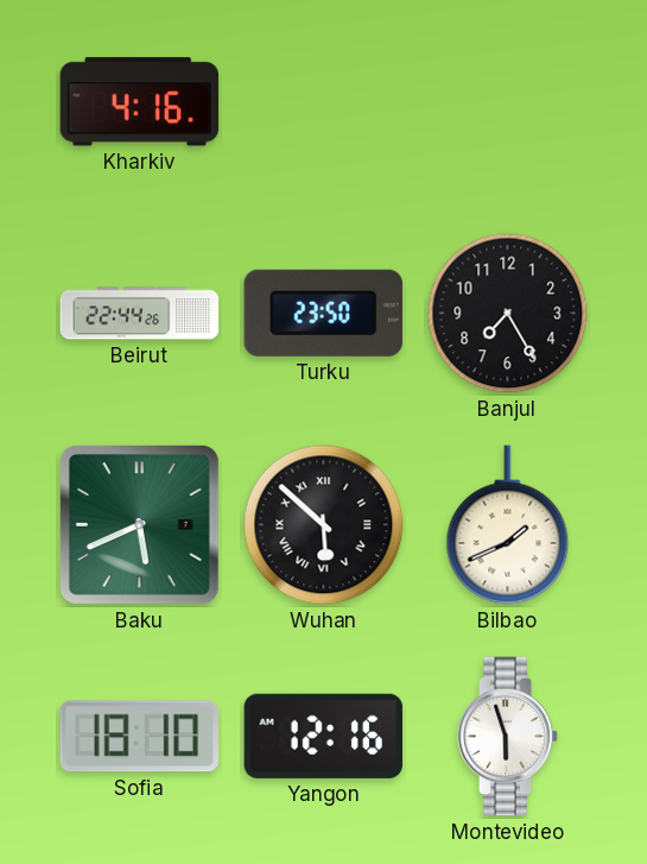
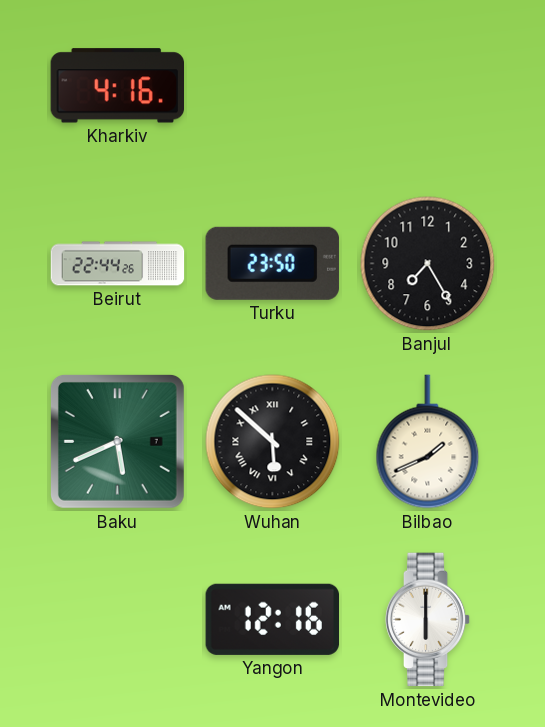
Sofia: 18:10 -> none (139, 737)
Montevideo: 5:57 -> 6:00 (428, 620)
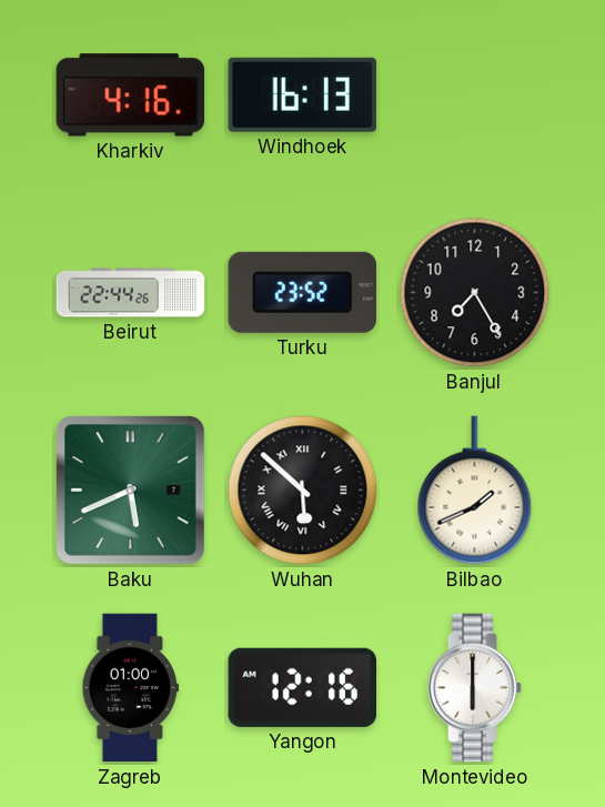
Windhoek: none -> 16:13 (302, 94)
Turku: 23:50 -> 23:52 (302, 292)
Zagreb: none -> 01:00 (130, 688)
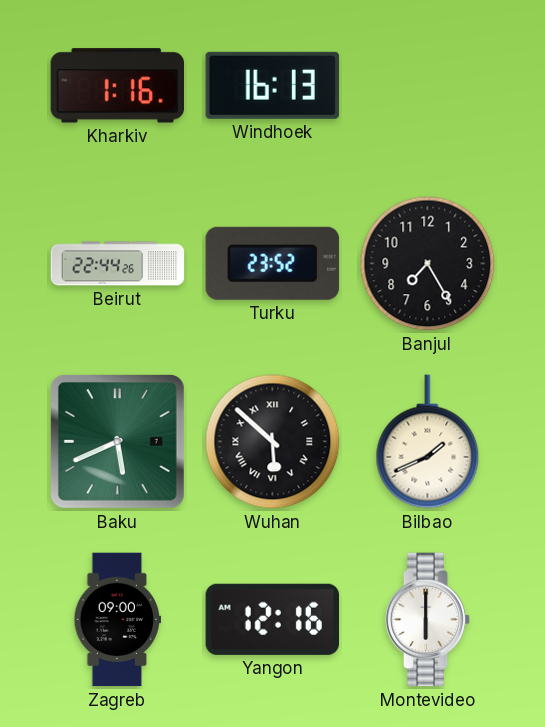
Kharkiv: 4:16 -> 1:16 (117, 86)
Zagreb: 01:00 -> 09:00 (117, 620)
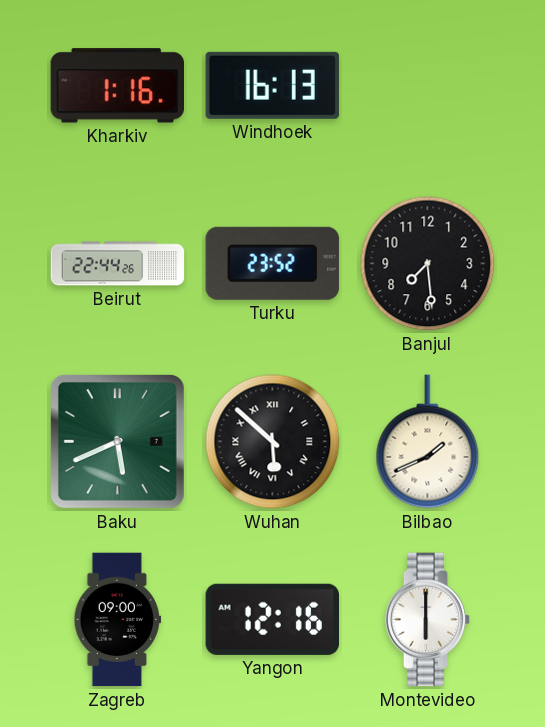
Banjul: 7:25 -> 7:29 (428, 264)
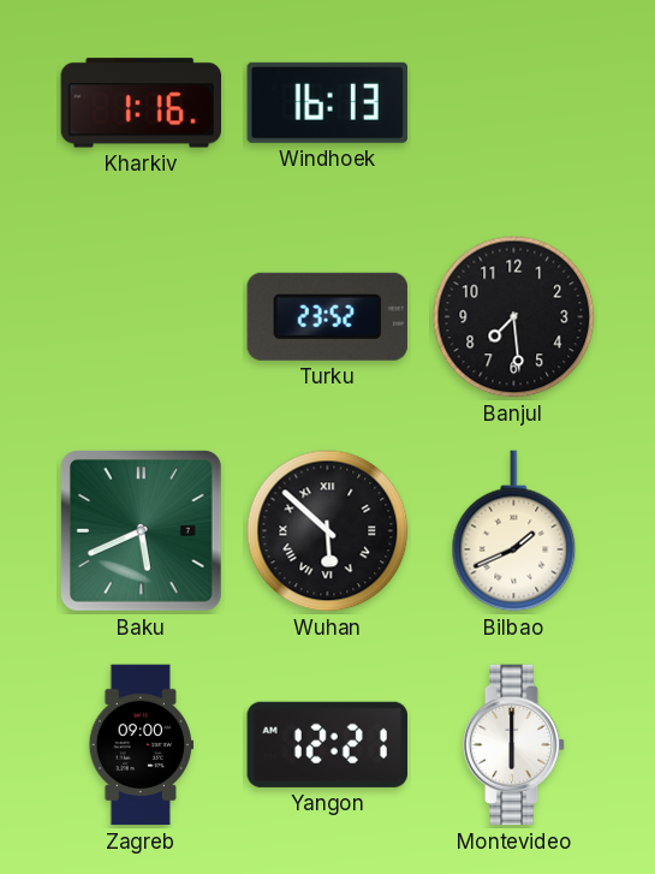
Beirut: 22:44 -> none (118, 264)
Yangon: 12:16 -> 12:21 (327, 744)
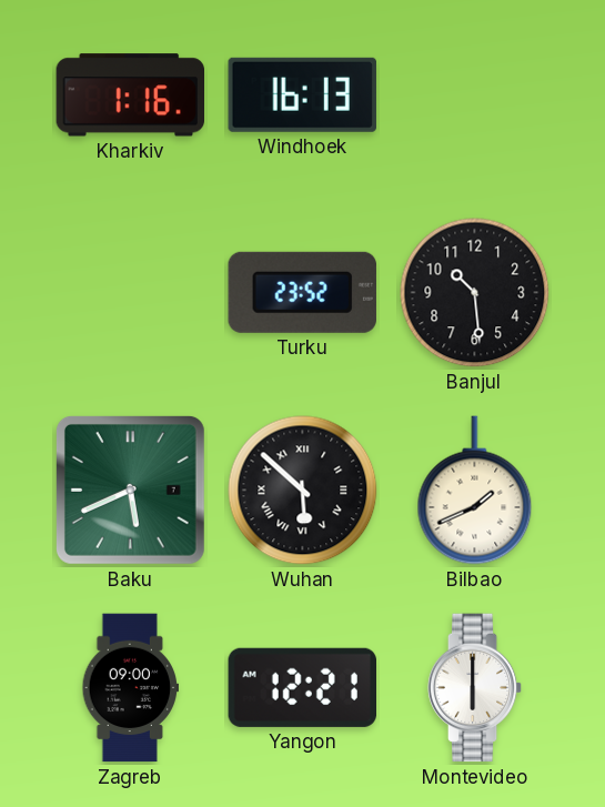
Banjul: 7:29 -> 10:29 (475, 293)
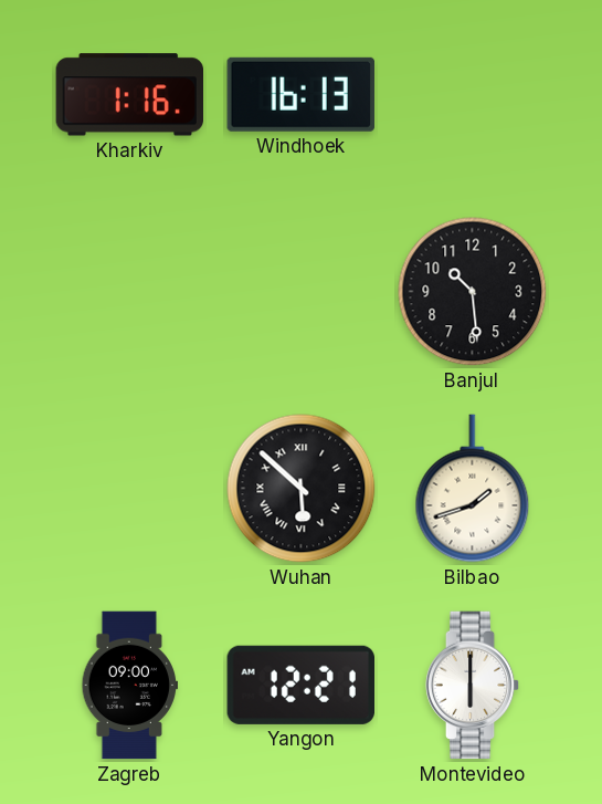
Turku: 23:52 -> none (302, 292)
Baku: 5:41 -> none (130, 490)
Bilbao: 1:41 -> 1:42 (473, 489)
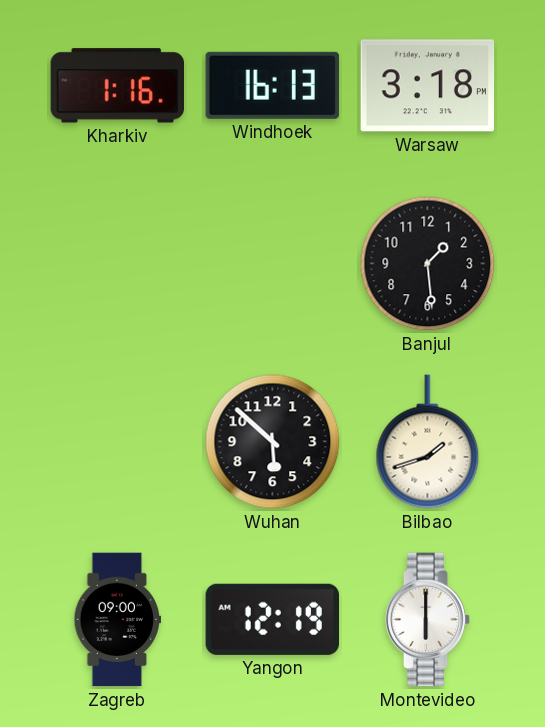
Warsaw: none -> 3:18 (428, 86)
Banjul: 10:29 -> 1:29 (428, 264)
Wuhan numerals: Roman -> Arabic (273, 442)
Yangon: 12:21 -> 12:19 (272, 619)
